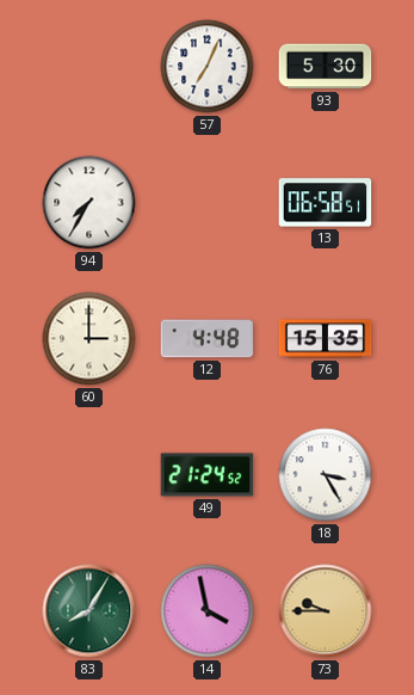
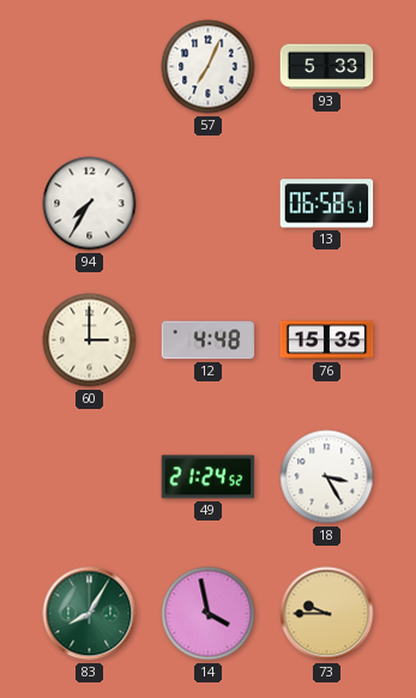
93: 5:30 -> 5:33 (327, 67)
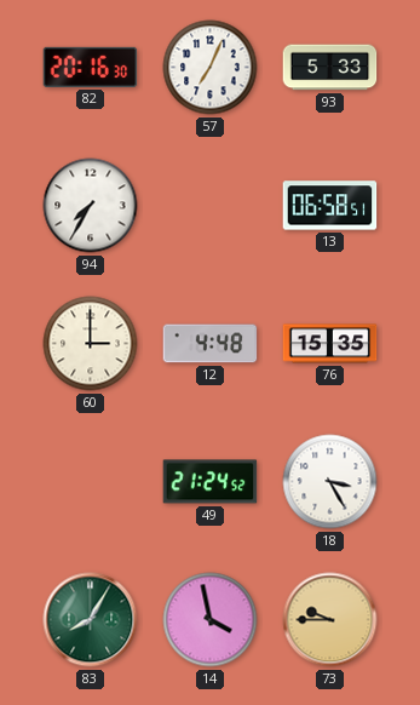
82: none -> 20:16 (91, 67)
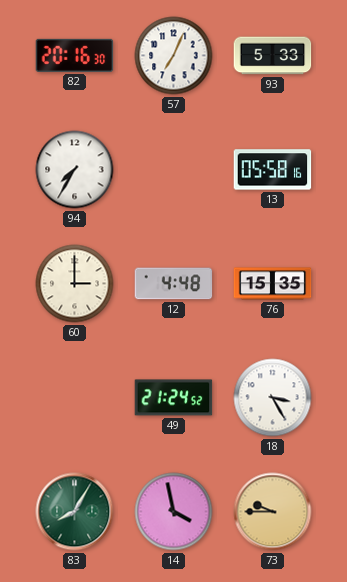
13: 06:58 -> 05:58 (273, 170)
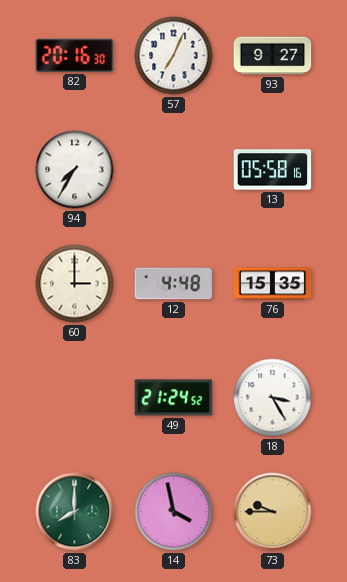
93: 5:33 -> 9:27 (273, 56)
83: 8:05 -> 8:00 (75, 512)
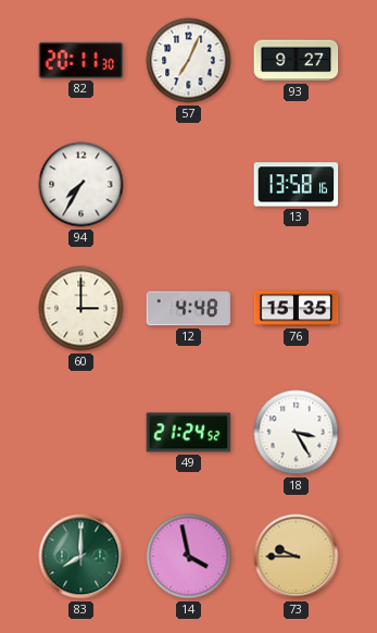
82: 20:16 -> 20:11 (81, 60)
13: 05:58 -> 13:58 (297, 185)
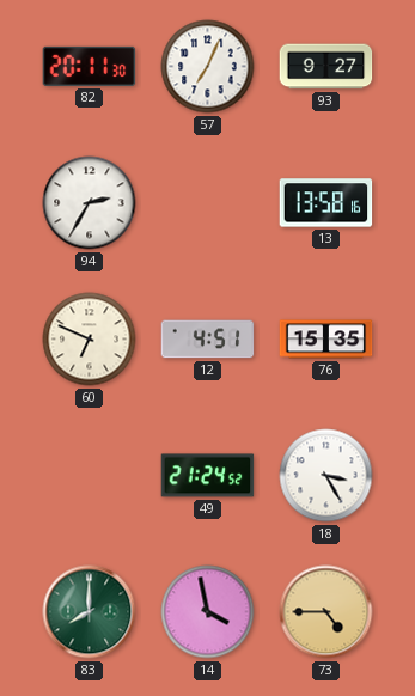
94: 7:35 -> 2:35 (90, 203)
60: 3:00 -> 6:49 (90, 340)
12: 4:48 -> 4:51 (208, 340)
73: 9:45 -> 4:45 (326, 612)
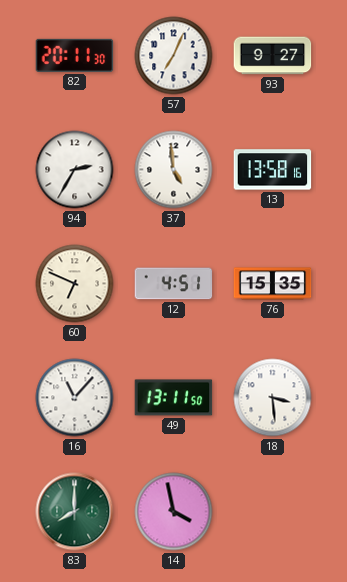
37: none -> 4:59 (174, 170)
16: none -> 11:07 (75, 398)
49: 21:24 -> 13:11 (174, 398)
18: 3:25 -> 3:29 (273, 398)
73: 4:45 -> none (326, 612)
